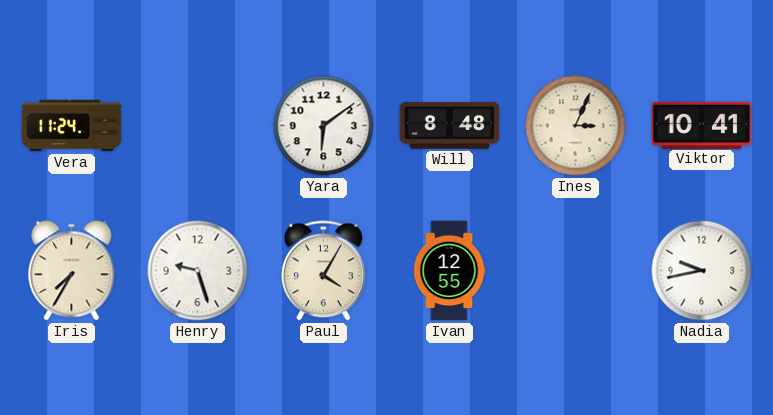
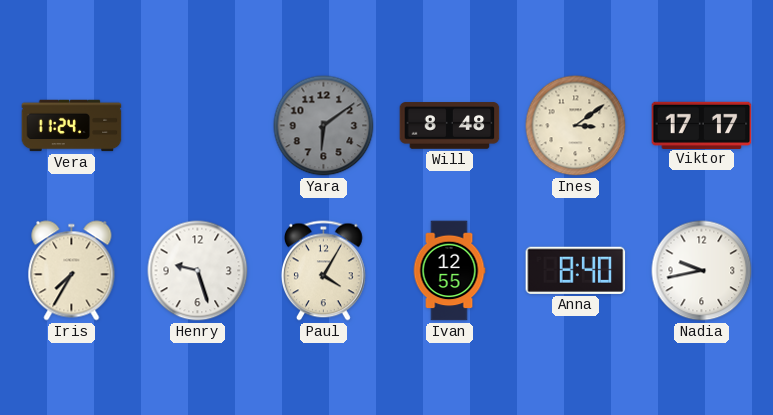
Yara dial: white -> grey (324, 126)
Ines: 3:04 -> 3:09 (576, 126)
Viktor: 10:41 -> 17:17 (702, 125)
Anna: none -> 8:40 (576, 270)
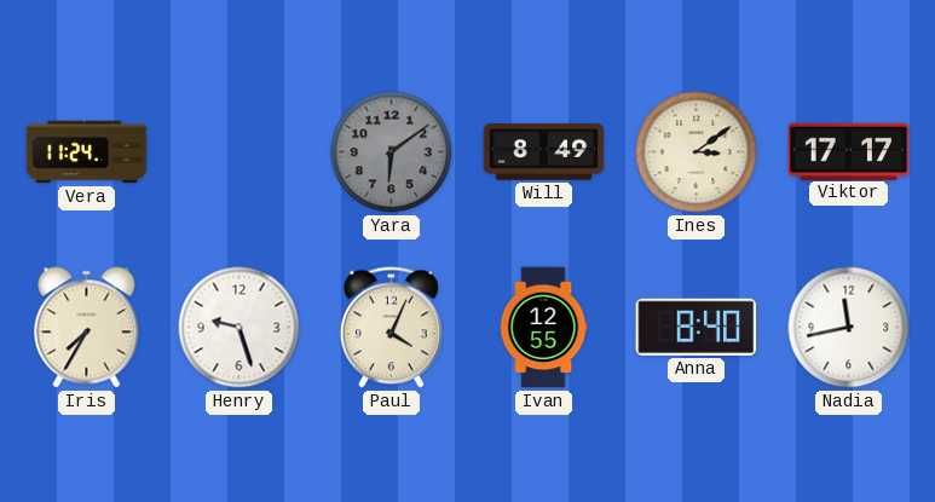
Will: 8:48 -> 8:49 (544, 152)
Paul: 4:05 -> 4:04 (391, 328)
Nadia: 9:43 -> 11:43 (849, 328)
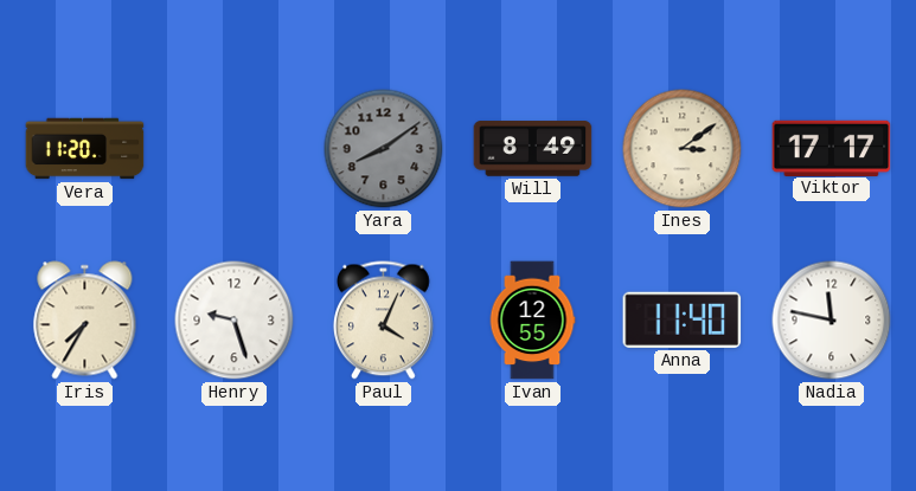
Vera: 11:24 -> 11:20 (85, 149)
Yara: 6:09 -> 8:09 (384, 149)
Anna: 8:40 -> 11:40 (683, 319)
Nadia: 11:43 -> 11:47 (832, 321)
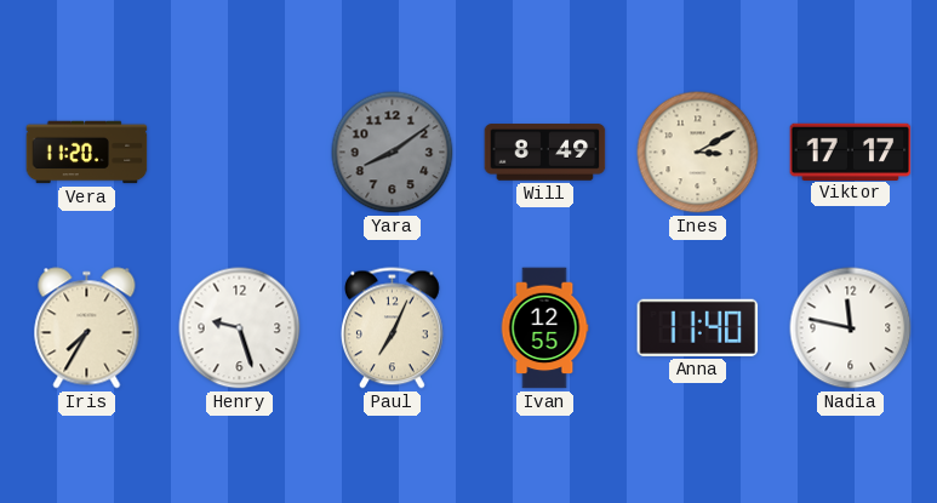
Ines: 3:09 -> 3:10 (698, 153)
Paul: 4:04 -> 7:04 (392, 328)
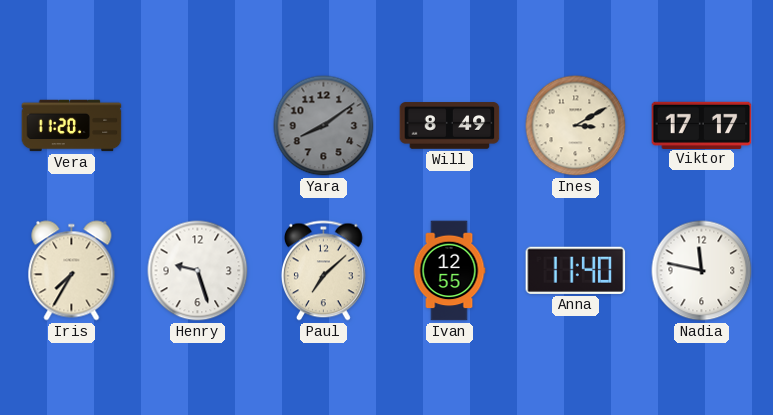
Paul: 7:04 -> 7:08 (323, 271)
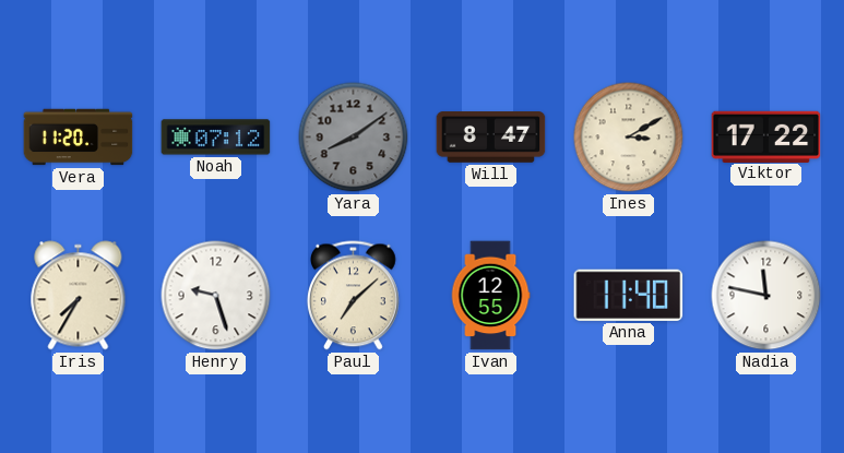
Noah: none -> 07:12 (216, 138)
Will: 8:49 -> 8:47 (491, 138)
Viktor: 17:17 -> 17:22 (766, 136)
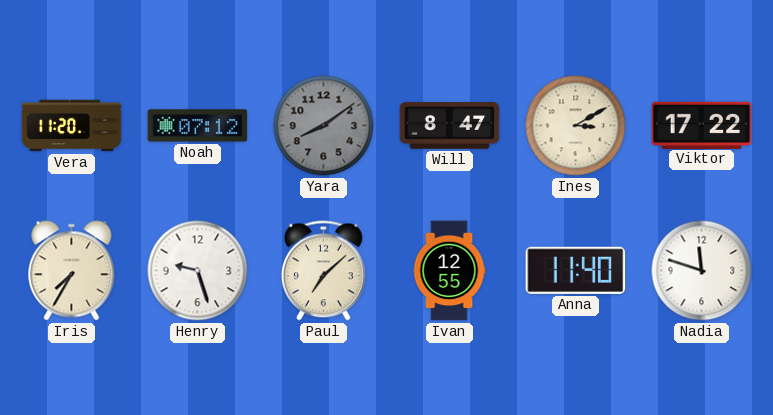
Nadia: 11:47 -> 11:48 (702, 271)
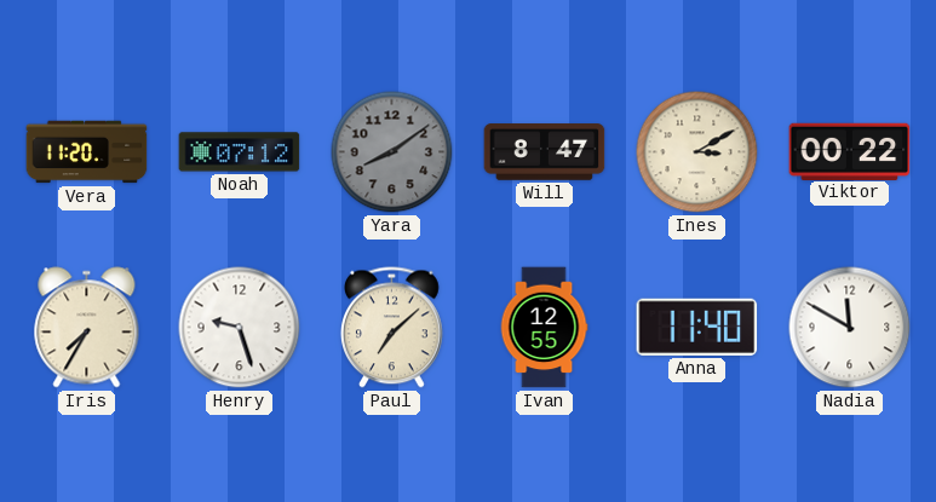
Viktor: 17:22 -> 00:22 (850, 151)
Nadia: 11:48 -> 11:50 (850, 328)
